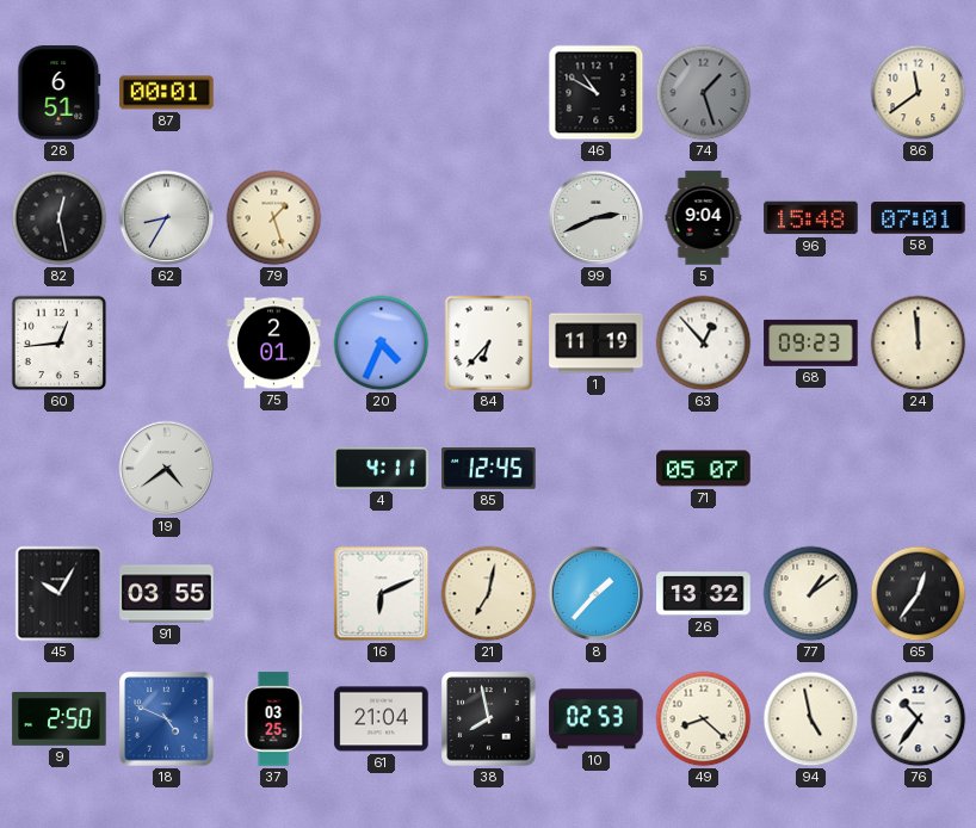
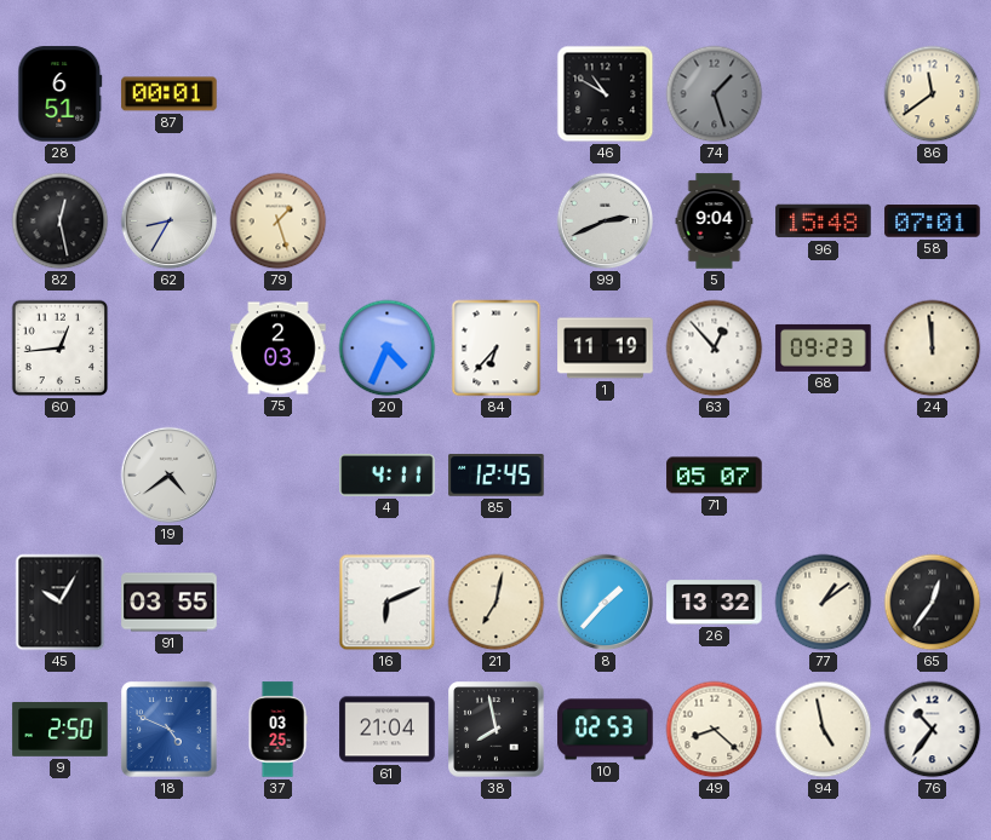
75: 2:01 -> 2:03 (279, 349)
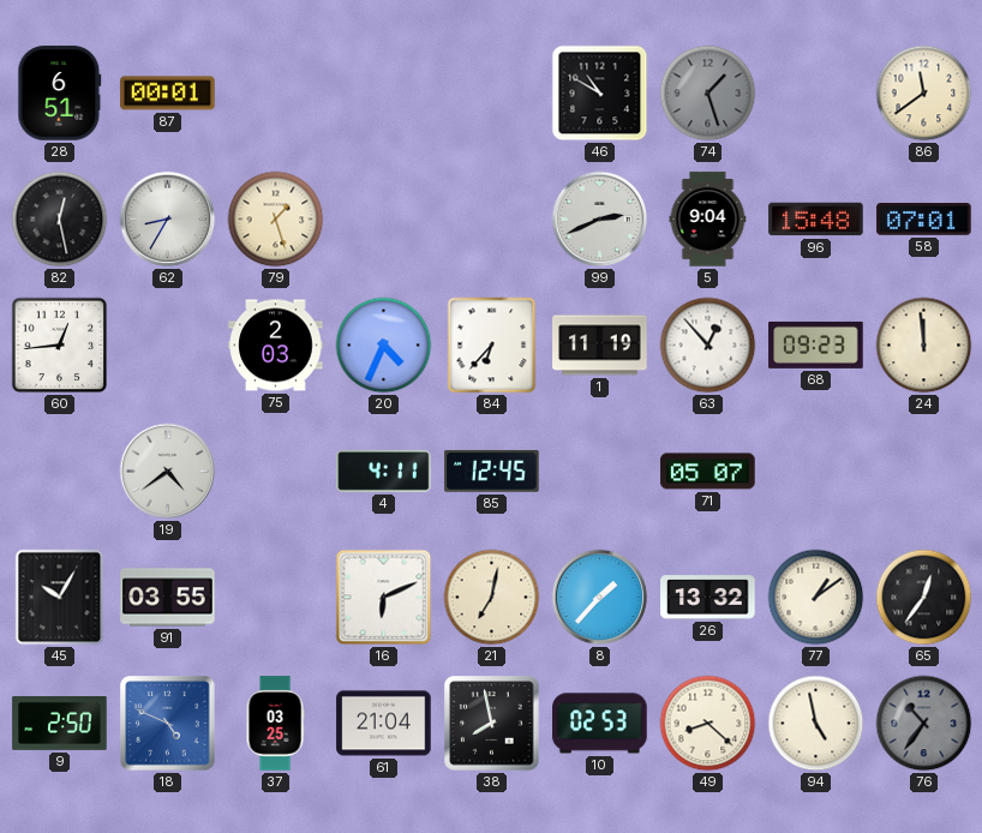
76 dial: white -> grey (924, 724)
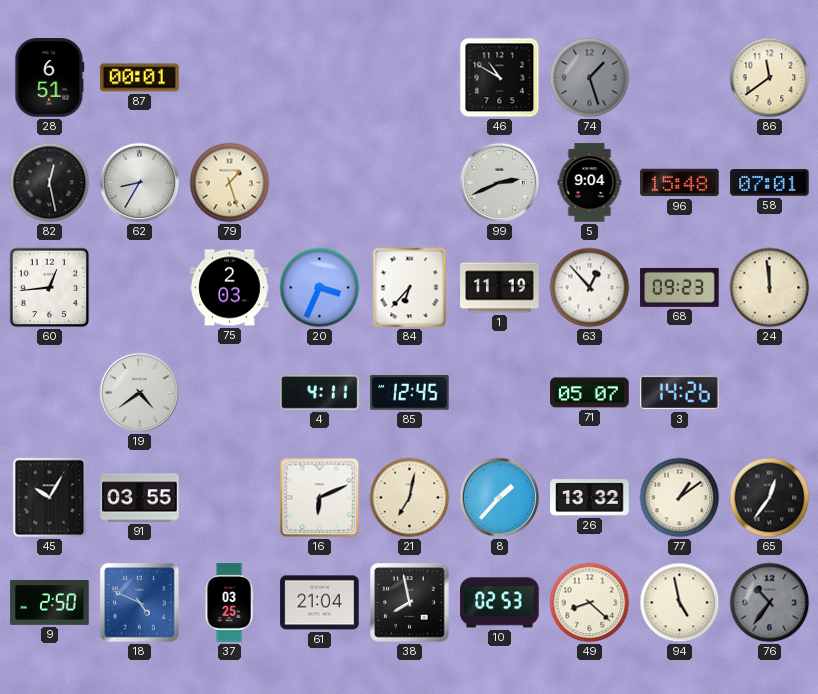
20: 4:34 -> 3:34 (320, 288)
3: none -> 14:26 (680, 393)
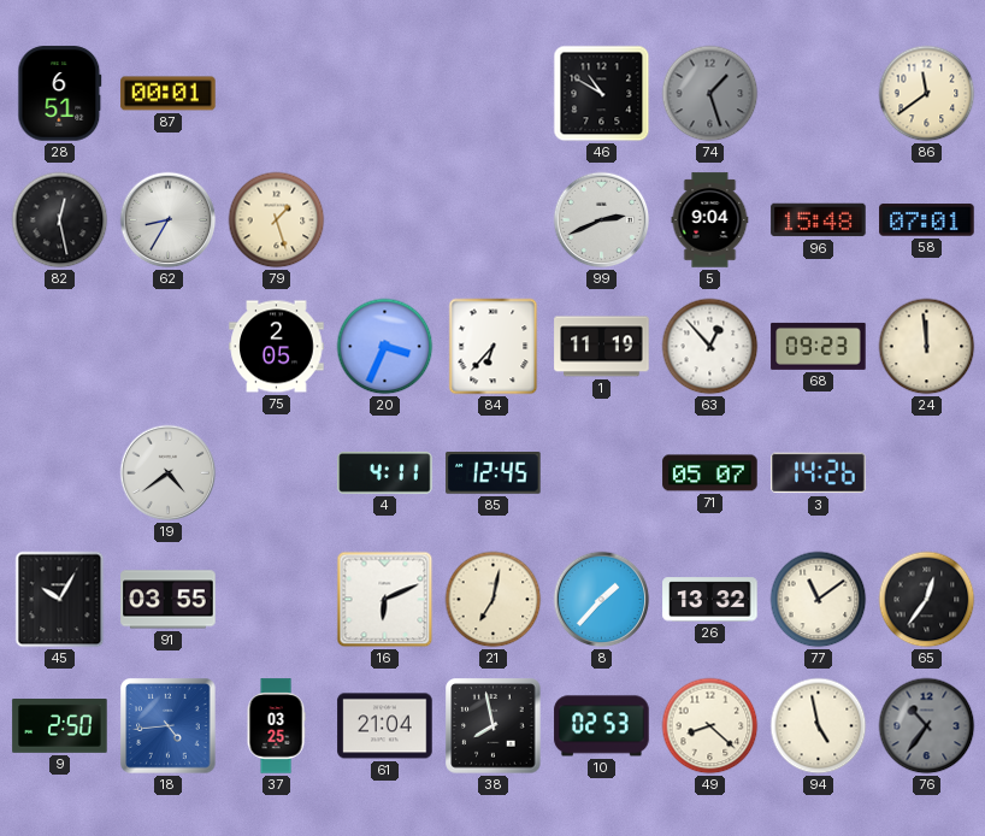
60: 12:44 -> none (50, 288)
75: 2:03 -> 2:05 (277, 347)
77: 1:09 -> 11:09 (819, 600)
18: 4:49 -> 4:44 (169, 726)
